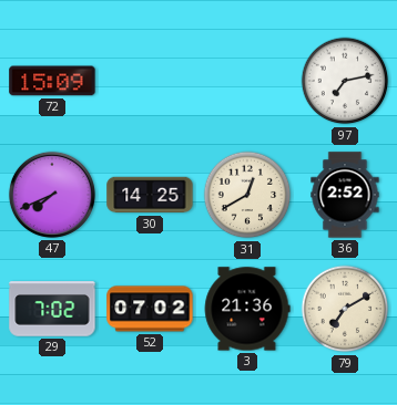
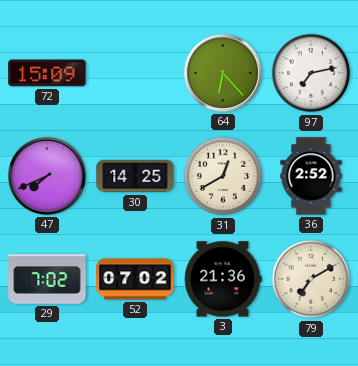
64: none -> 6:23 (223, 73)
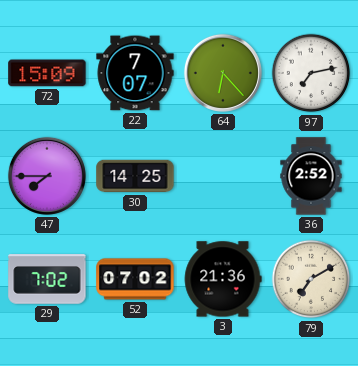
22: none -> 7:07 (135, 73)
47: 7:41 -> 7:45 (47, 176)
31: 12:40 -> none (223, 176)
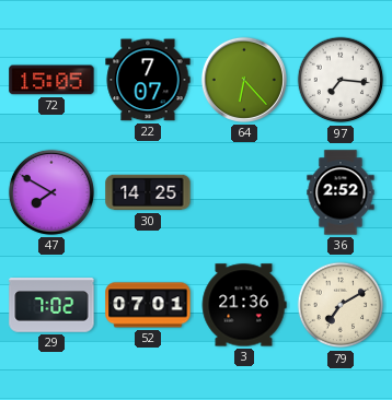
72: 15:09 -> 15:05 (51, 80)
97: 7:13 -> 7:16 (341, 80)
47: 7:45 -> 7:50 (51, 192)
52: 07:02 -> 07:01 (148, 305)
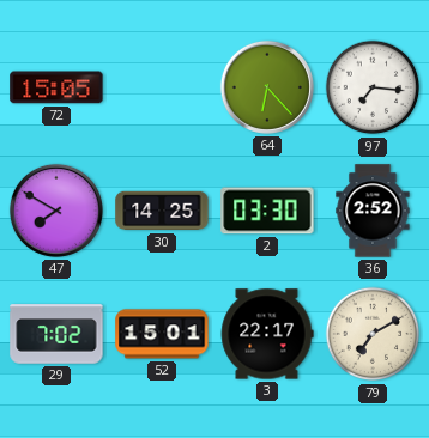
22: 7:07 -> none (148, 80)
2: none -> 03:30 (267, 211)
52: 07:01 -> 15:01 (162, 334)
3: 21:36 -> 22:17 (267, 334)
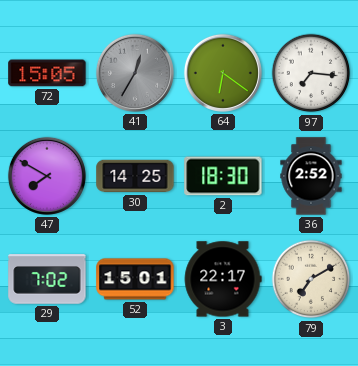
41: none -> 12:35 (135, 73)
64: 6:23 -> 6:21 (223, 73)
2: 03:30 -> 18:30 (223, 176)
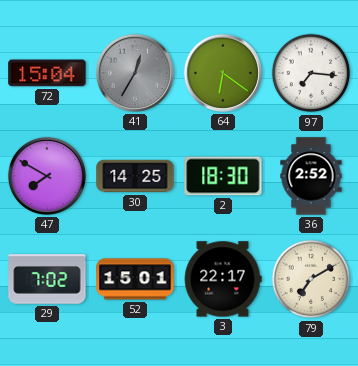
72: 15:05 -> 15:04 (47, 73)
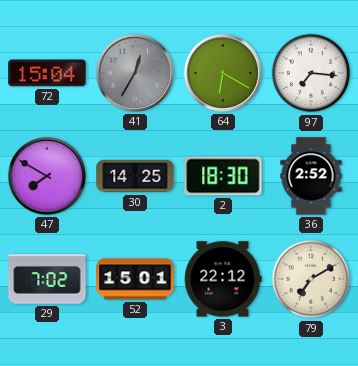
64: 6:21 -> 6:20 (223, 73)
3: 22:17 -> 22:12 (223, 279)
